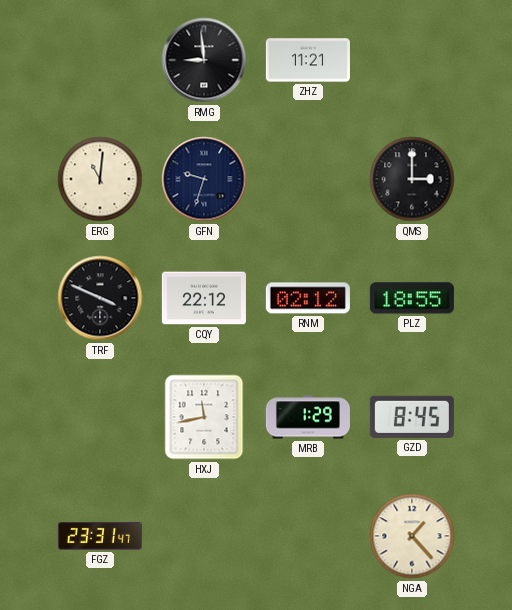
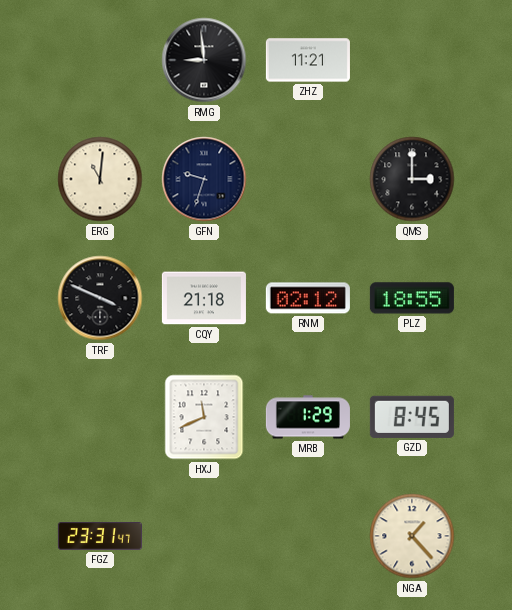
CQY: 22:12 -> 21:18 (204, 298)
HXJ: 11:43 -> 11:41 (204, 417)
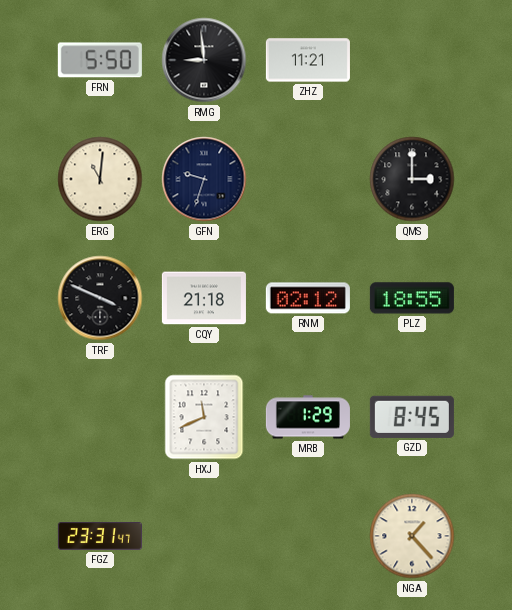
FRN: none -> 5:50 (100, 60)
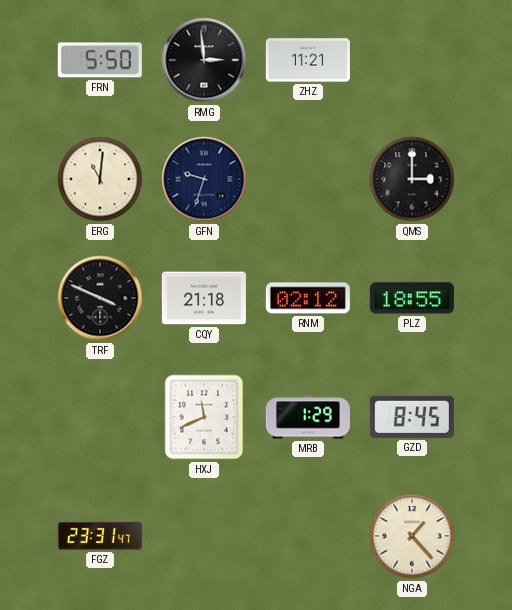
RMG: 8:59 -> 2:59 (204, 60)
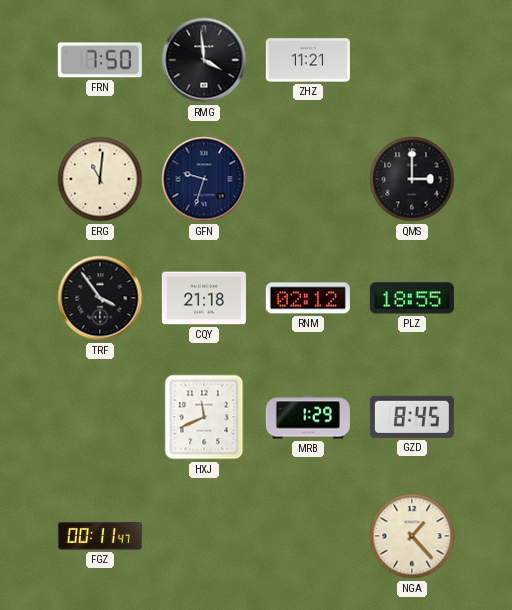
FRN: 5:50 -> 7:50 (100, 60)
RMG: 2:59 -> 3:59 (204, 60)
TRF: 3:49 -> 3:54 (100, 298)
FGZ: 23:31 -> 00:11 (100, 537)
